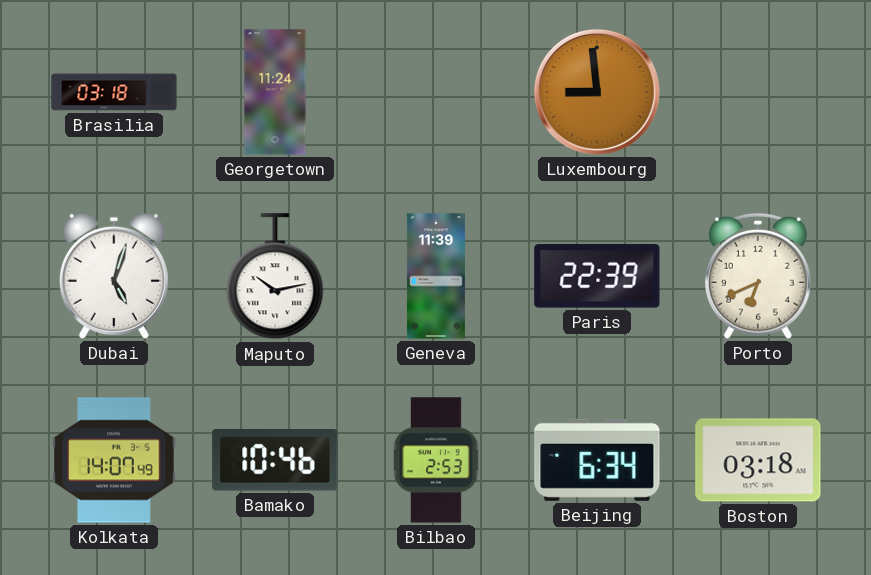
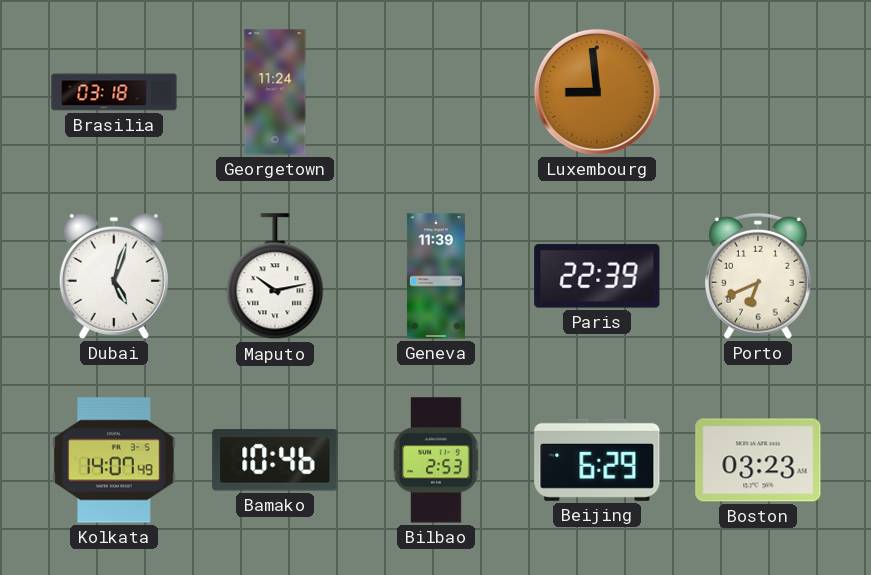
Beijing: 6:34 -> 6:29 (597, 460)
Boston: 03:18 -> 03:23 (758, 460)
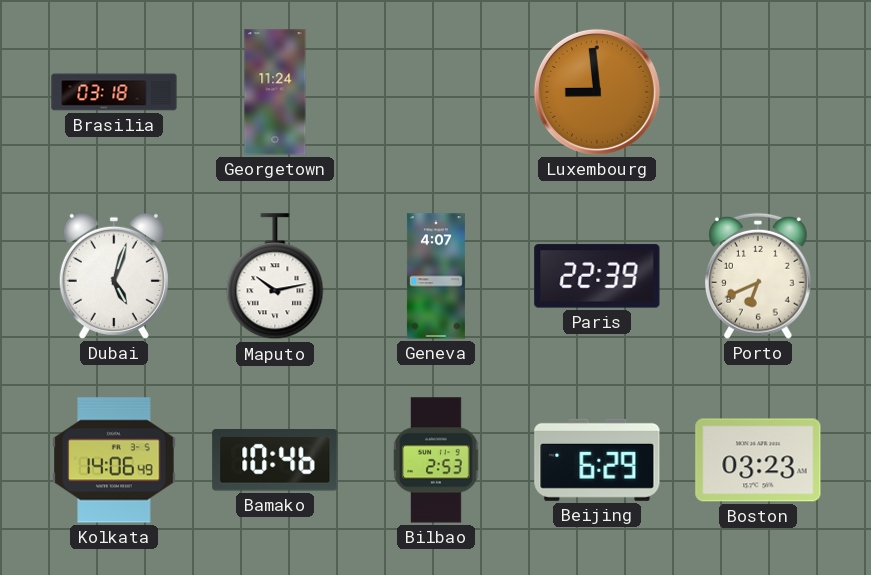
Geneva: 11:39 -> 4:07 (436, 276)
Kolkata: 14:07 -> 14:06 (114, 460)
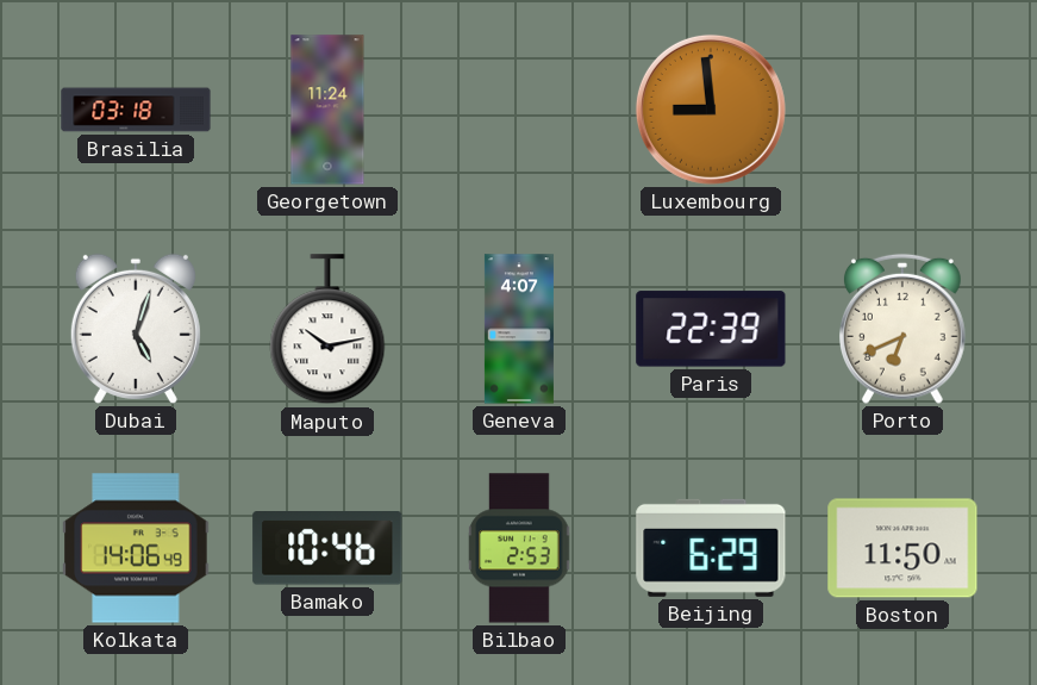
Boston: 03:23 -> 11:50 (902, 548)
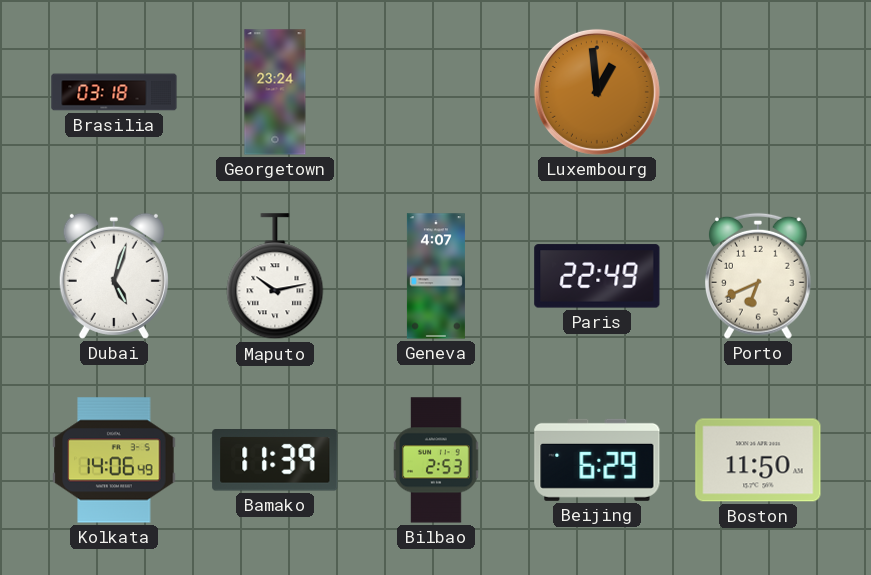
Georgetown: 11:24 -> 23:24 (275, 92)
Luxembourg: 8:59 -> 12:59 (597, 92)
Paris: 22:39 -> 22:49 (597, 276)
Bamako: 10:46 -> 11:39 (275, 461)
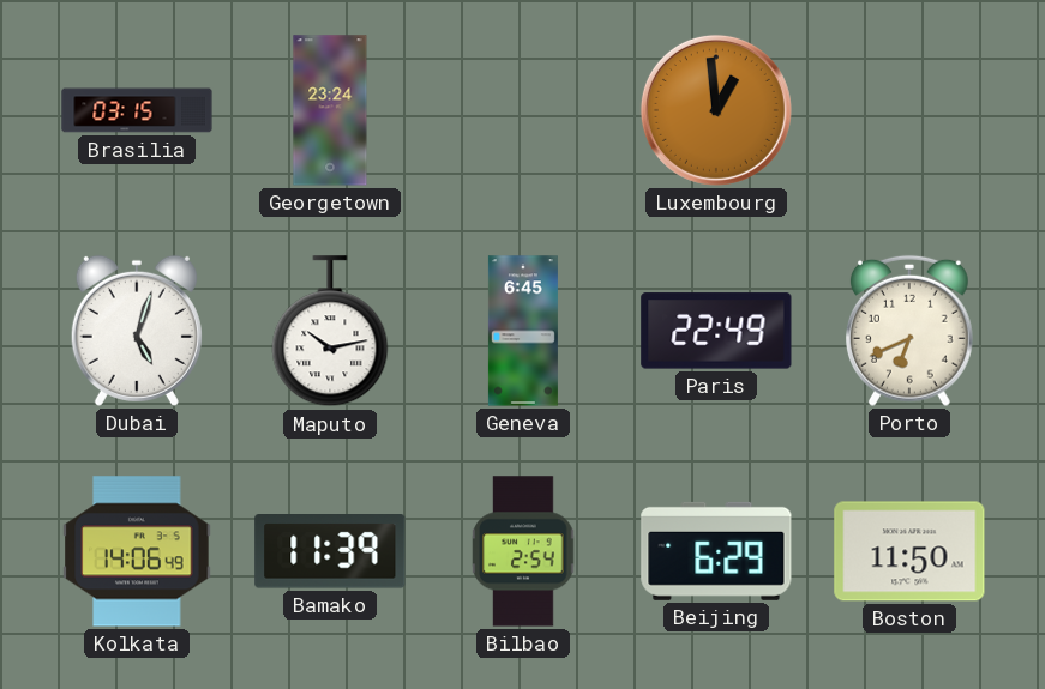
Brasilia: 03:18 -> 03:15 (137, 110)
Geneva: 4:07 -> 6:45 (523, 331)
Bilbao: 2:53 -> 2:54 (523, 551)
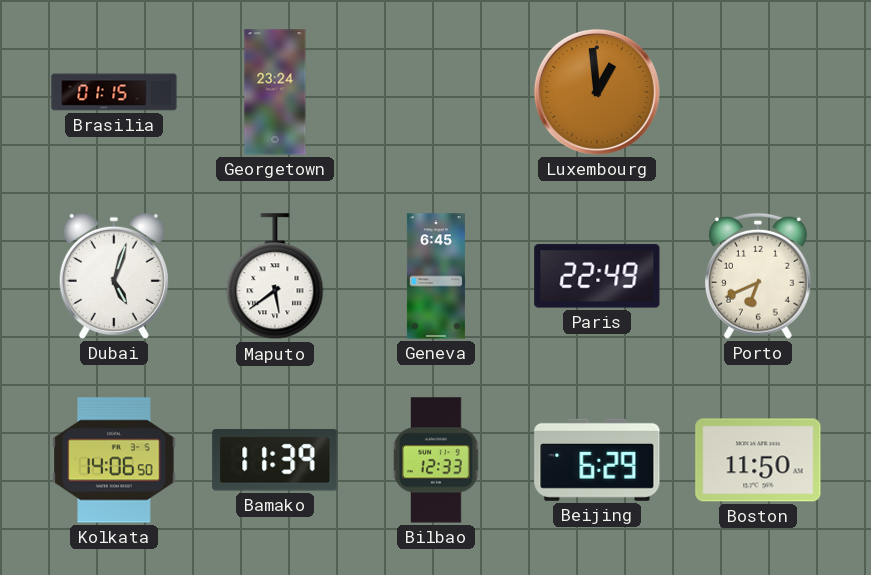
Brasilia: 03:15 -> 01:15 (114, 92)
Maputo: 10:13 -> 5:39 (275, 277)
Kolkata: 14:06:49 -> 14:06:50 (114, 460)
Bilbao: 2:54 -> 12:33 (436, 460)
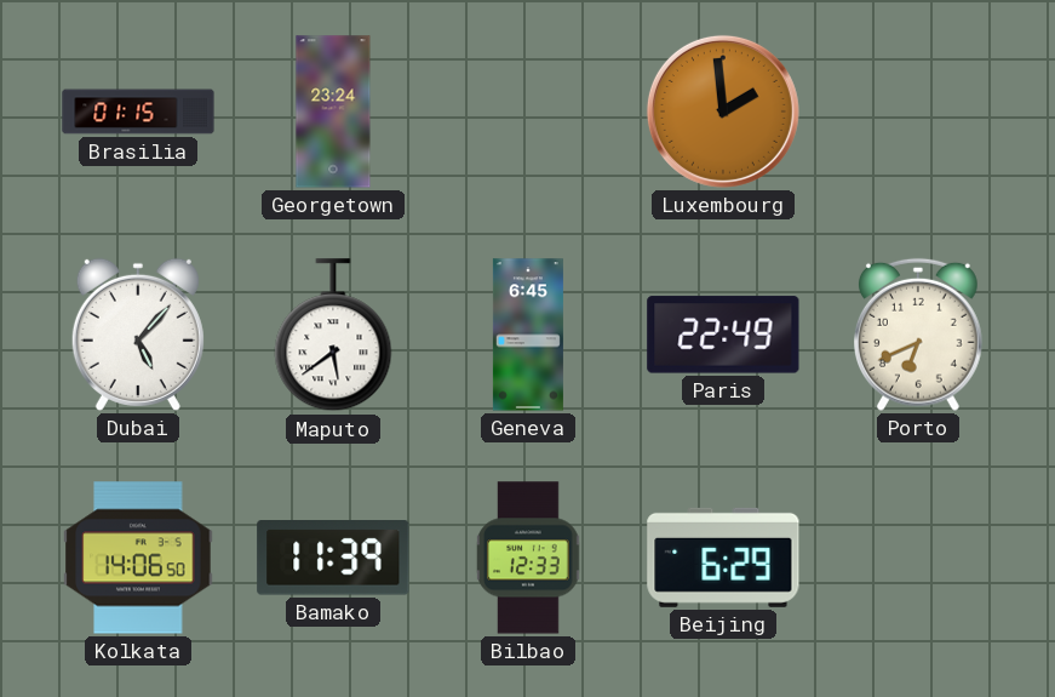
Luxembourg: 12:59 -> 1:59 (723, 112)
Dubai: 5:03 -> 5:07 (138, 335)
Boston: 11:50 -> none (758, 460)
